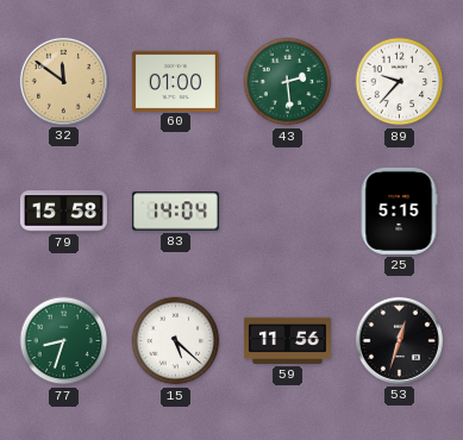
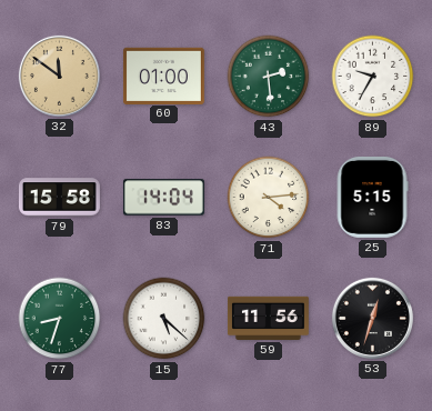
89: 9:37 -> 9:35 (373, 77)
71: none -> 4:14 (269, 198)
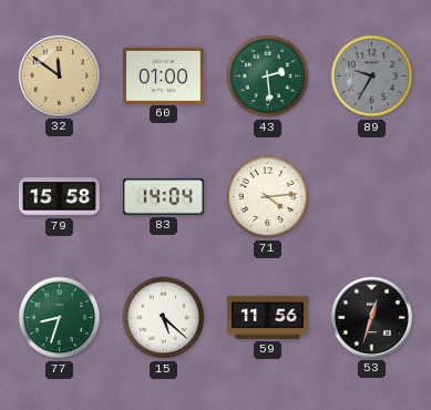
89 dial: white -> grey (372, 76)
25: 5:15 -> none (372, 197)
